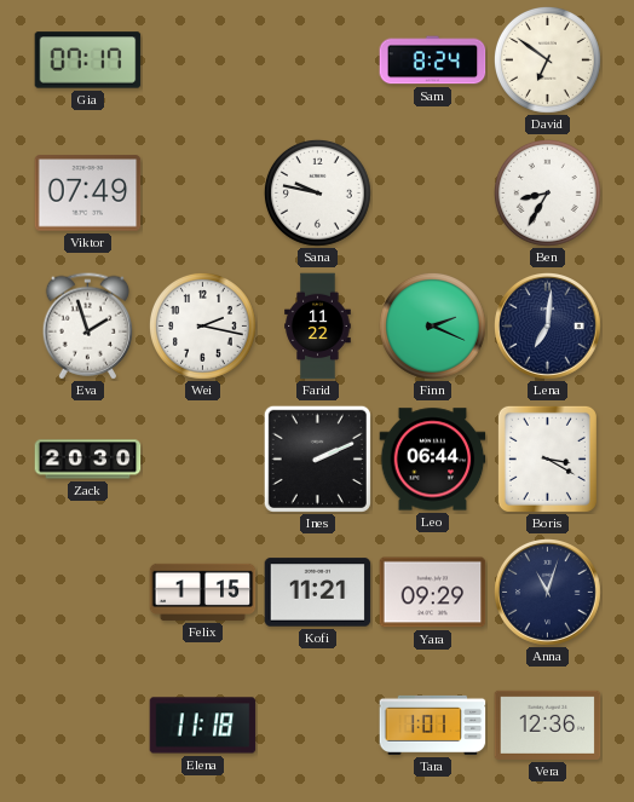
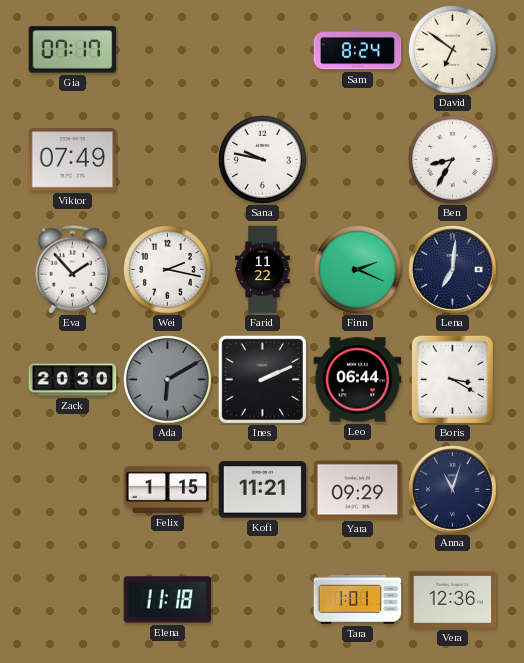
Eva: 1:57 -> 1:53 (72, 270)
Ada: none -> 6:10 (167, 379)
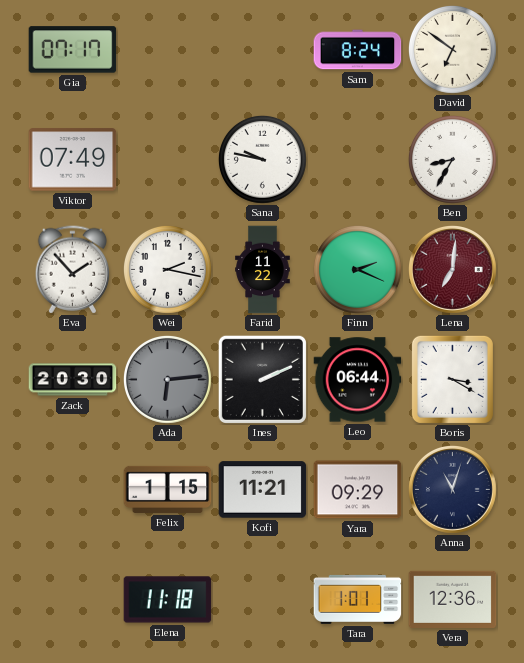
Lena dial: navy -> burgundy (453, 270)
Ada: 6:10 -> 6:14 (167, 379)
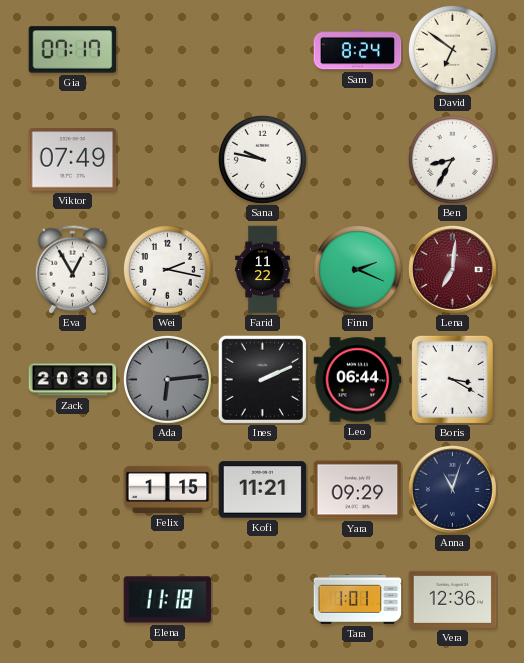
Eva: 1:53 -> 12:55 (72, 270)
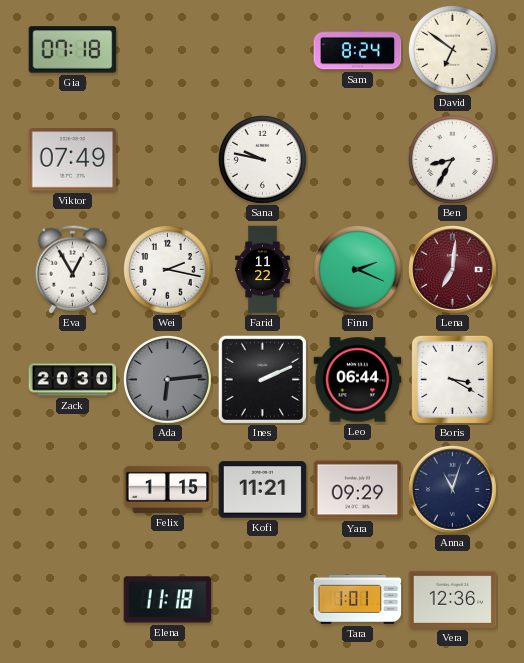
Gia: 07:17 -> 07:18 (73, 50)
